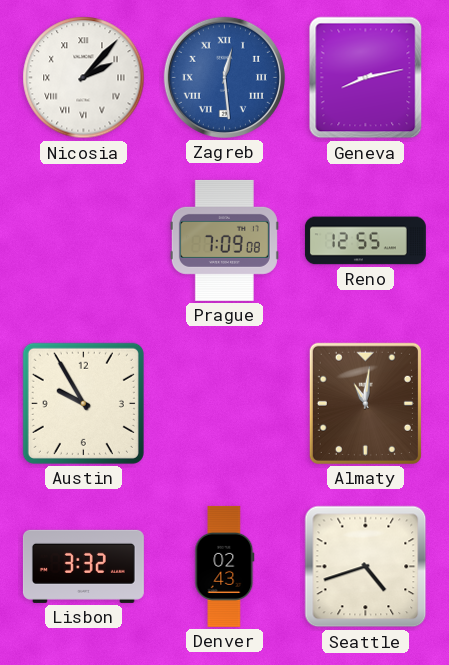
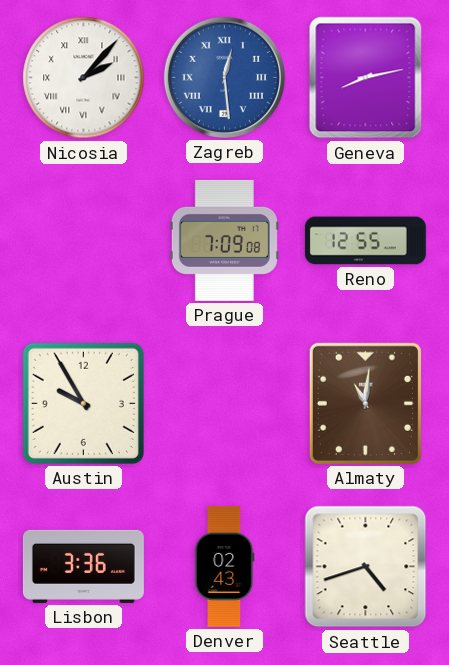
Lisbon: 3:32 -> 3:36 (83, 566)
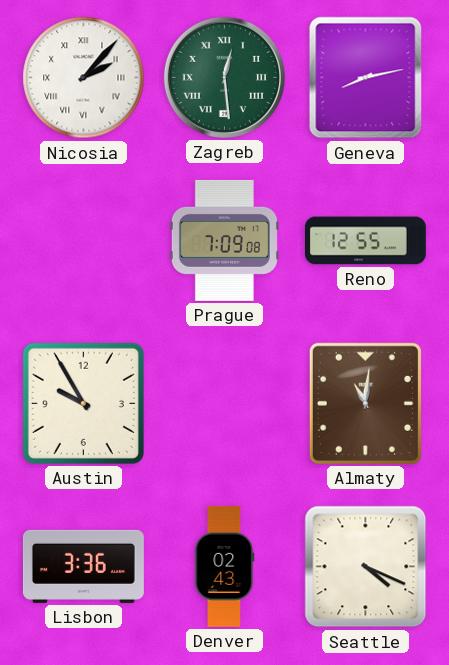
Zagreb dial: blue -> green (224, 77)
Seattle: 4:42 -> 4:19 (366, 567)
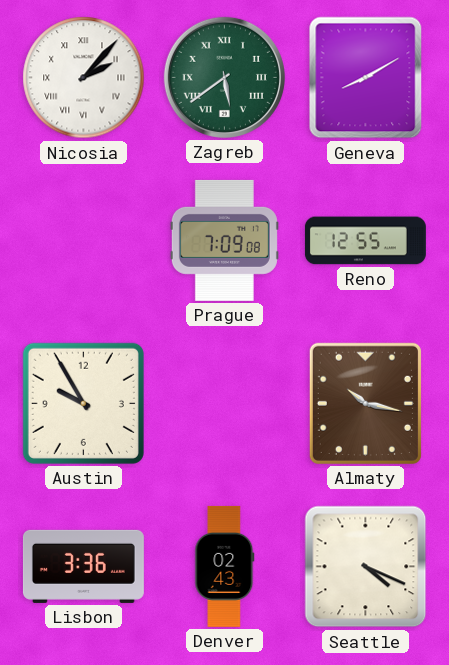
Zagreb: 12:29 -> 5:39 (224, 77)
Geneva: 8:13 -> 8:10 (366, 78)
Almaty: 11:01 -> 10:17 (365, 403)
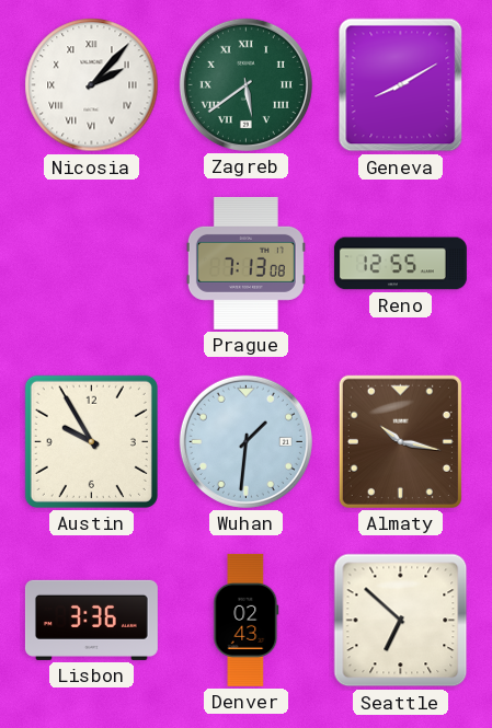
Prague: 7:09 -> 7:13 (245, 263)
Wuhan: none -> 1:31 (245, 441)
Seattle: 4:19 -> 6:52 (401, 621)
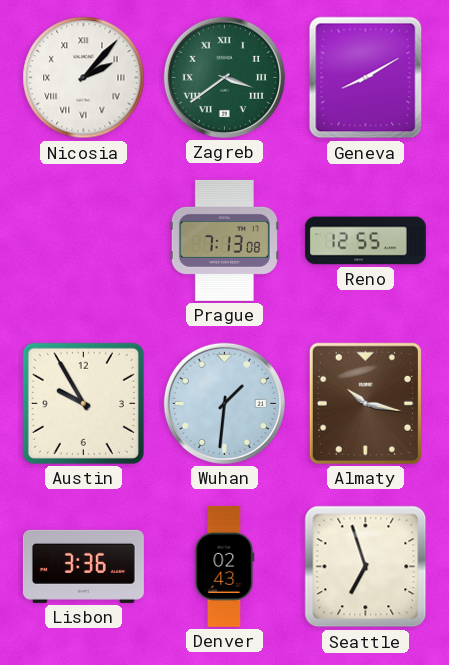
Zagreb: 5:39 -> 3:39 (224, 77)
Seattle: 6:52 -> 6:57 (366, 567)
